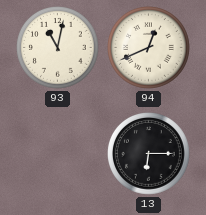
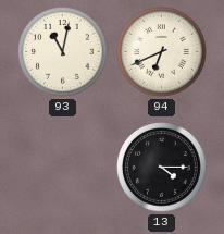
94: 12:41 -> 6:41 (162, 52)
13: 6:15 -> 4:15 (162, 168)
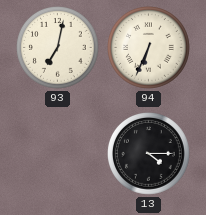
93: 11:02 -> 7:02 (58, 48)
94: 6:41 -> 6:34 (149, 48)
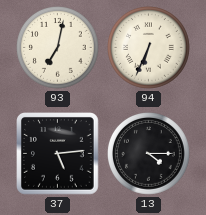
37: none -> 5:14 (58, 154)
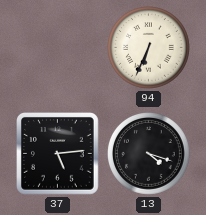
93: 7:02 -> none (58, 48)
13: 4:15 -> 4:18 (149, 154)
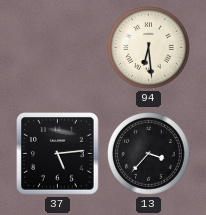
94: 6:34 -> 6:29 (149, 48)
13: 4:18 -> 3:37 (149, 154)
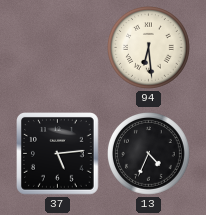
13: 3:37 -> 4:34 (149, 154)
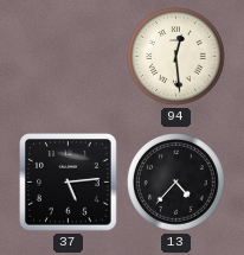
94: 6:29 -> 12:29 (176, 57)
13: 4:34 -> 4:37 (176, 183)
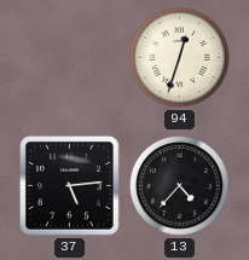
94: 12:29 -> 12:33 (180, 58)
